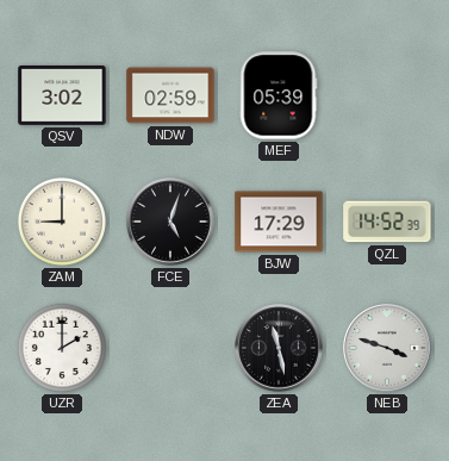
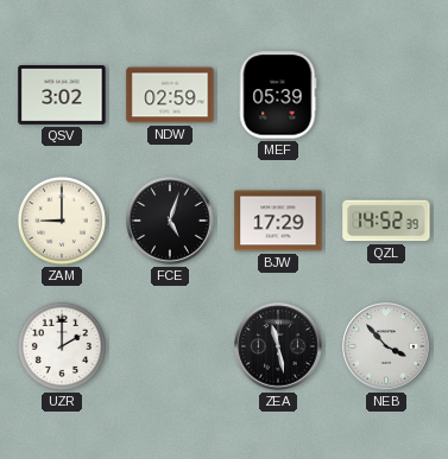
NEB: 3:48 -> 3:53 (386, 346)
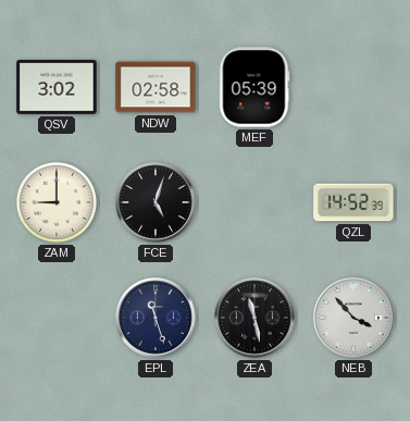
NDW: 02:59 -> 02:58 (156, 87)
BJW: 17:29 -> none (278, 221)
UZR: 2:00 -> none (62, 346)
EPL: none -> 11:27 (156, 318)
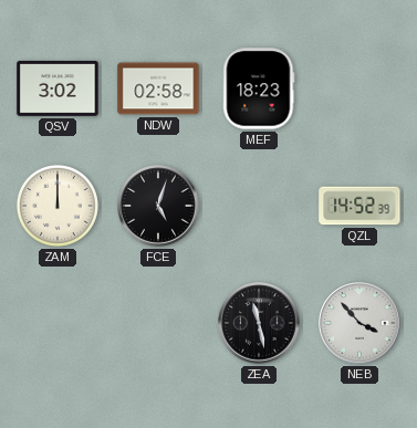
MEF: 05:39 -> 18:23 (259, 88)
ZAM: 9:00 -> 12:00 (58, 206)
EPL: 11:27 -> none (156, 318)
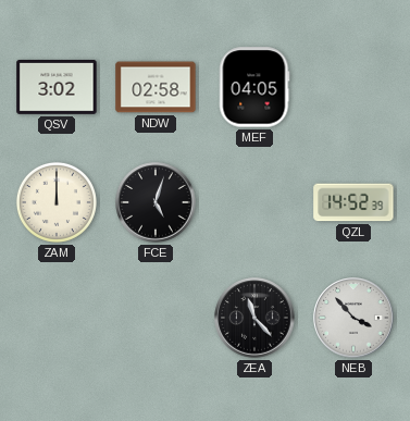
MEF: 18:23 -> 04:05 (254, 87)
ZEA: 11:28 -> 11:23 (254, 318)
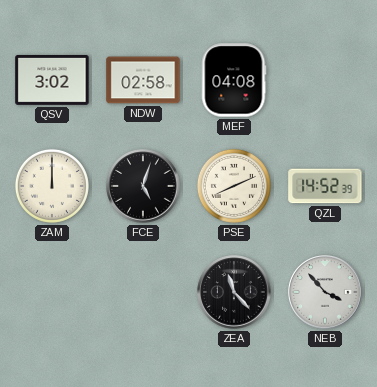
MEF: 04:05 -> 04:08 (234, 80)
PSE: none -> 8:11 (234, 186)
